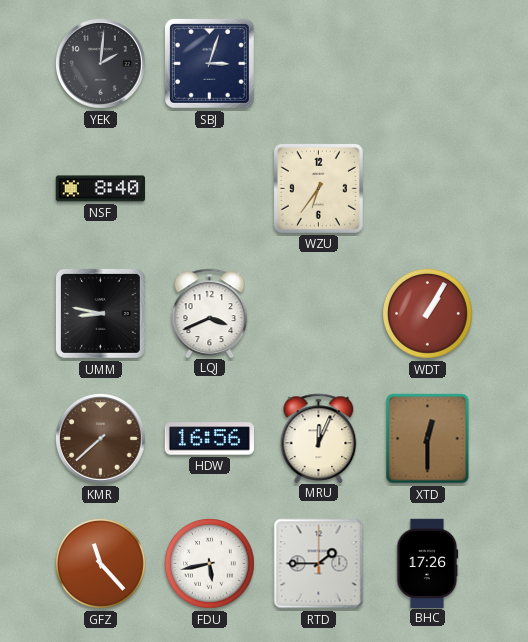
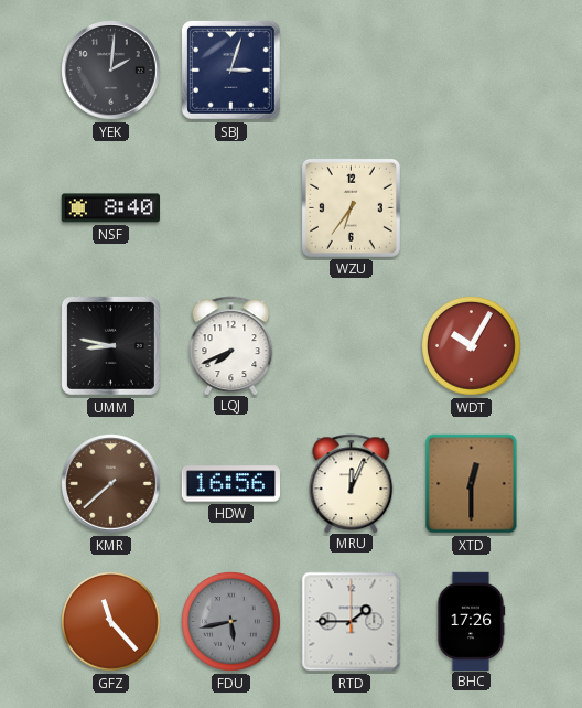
LQJ: 3:41 -> 7:41 (231, 345)
WDT: 1:05 -> 10:05 (472, 346)
FDU dial: white -> grey (231, 622)
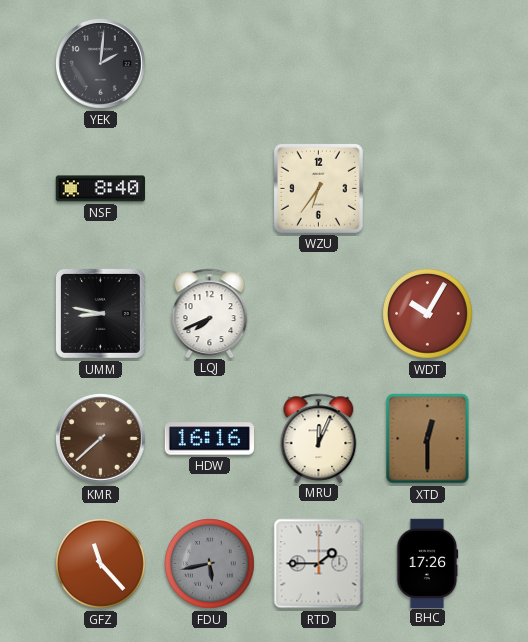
SBJ: 3:03 -> none (230, 69)
HDW: 16:56 -> 16:16 (209, 439)
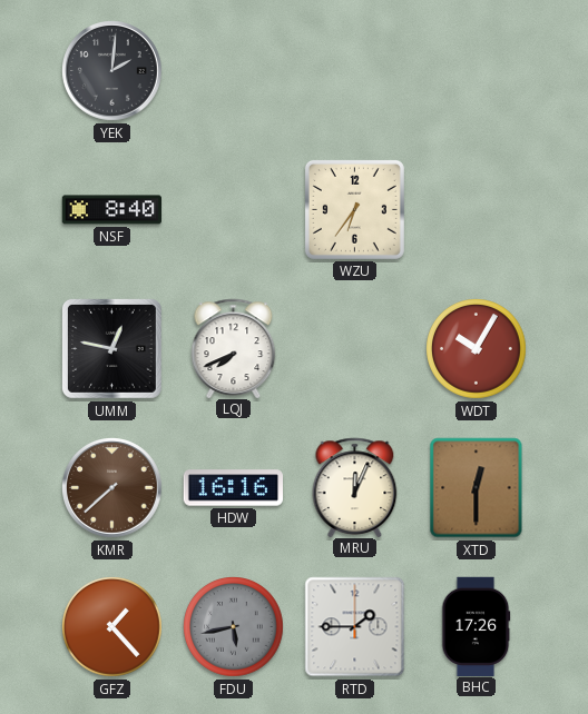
UMM: 8:47 -> 12:47 (111, 348)
GFZ: 11:23 -> 1:23 (112, 627)
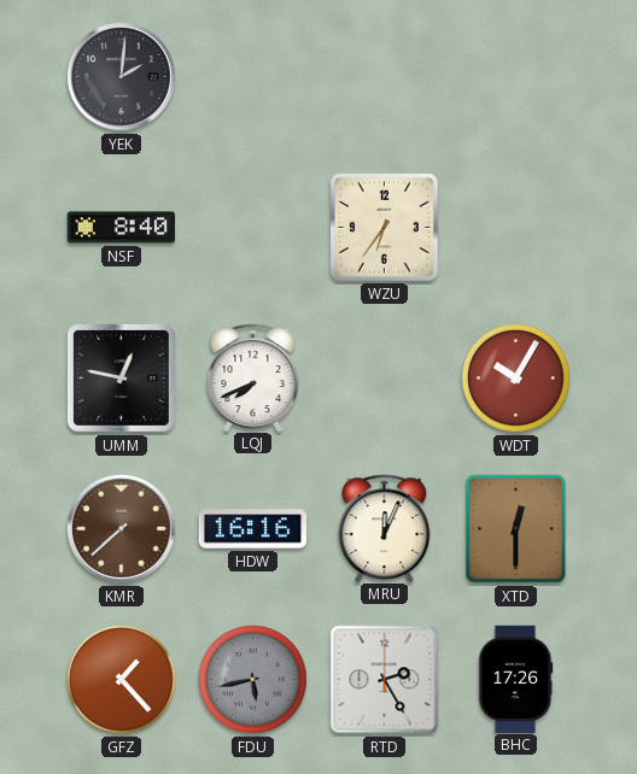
RTD: 1:45 -> 2:25 (385, 680)
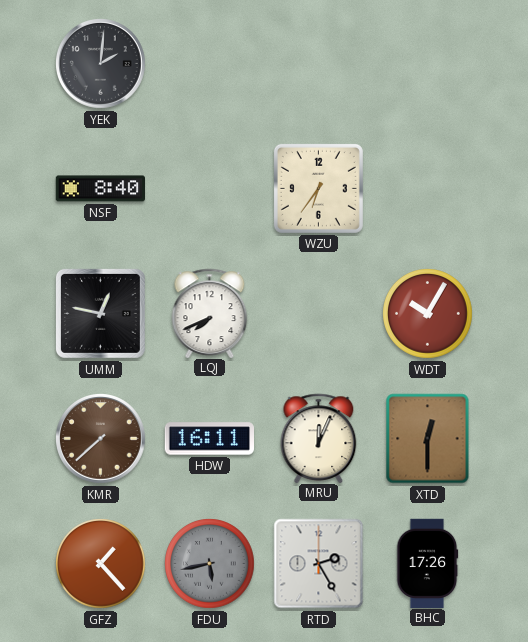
HDW: 16:16 -> 16:11 (209, 439)
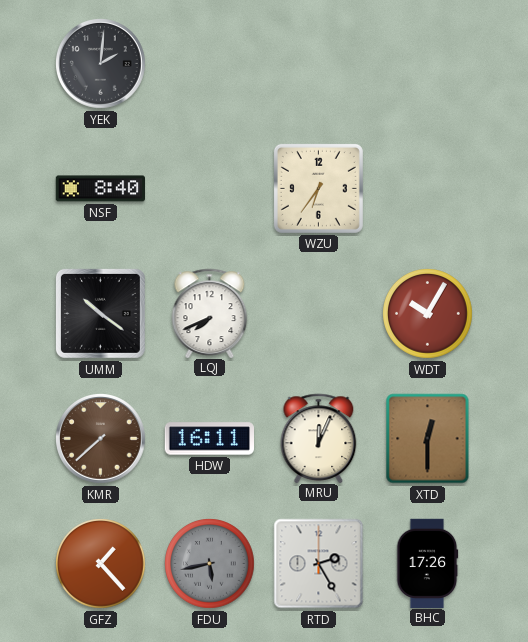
UMM: 12:47 -> 10:21 (100, 313)
